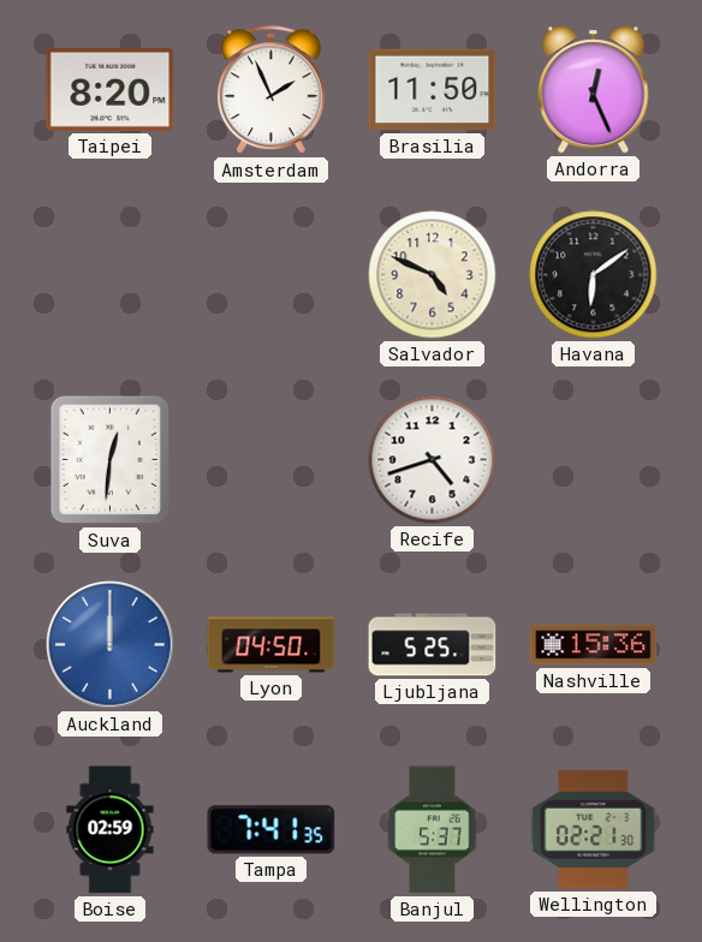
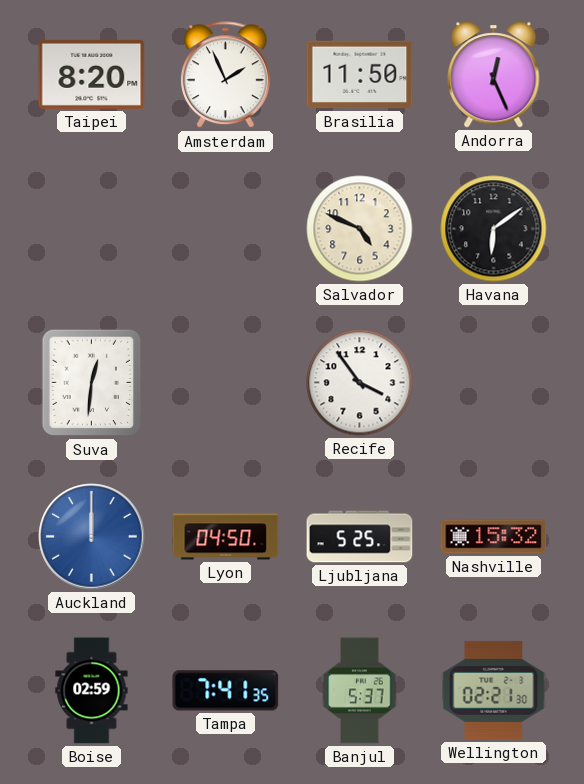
Recife: 4:42 -> 3:54 (360, 383)
Nashville: 15:36 -> 15:32 (494, 537)
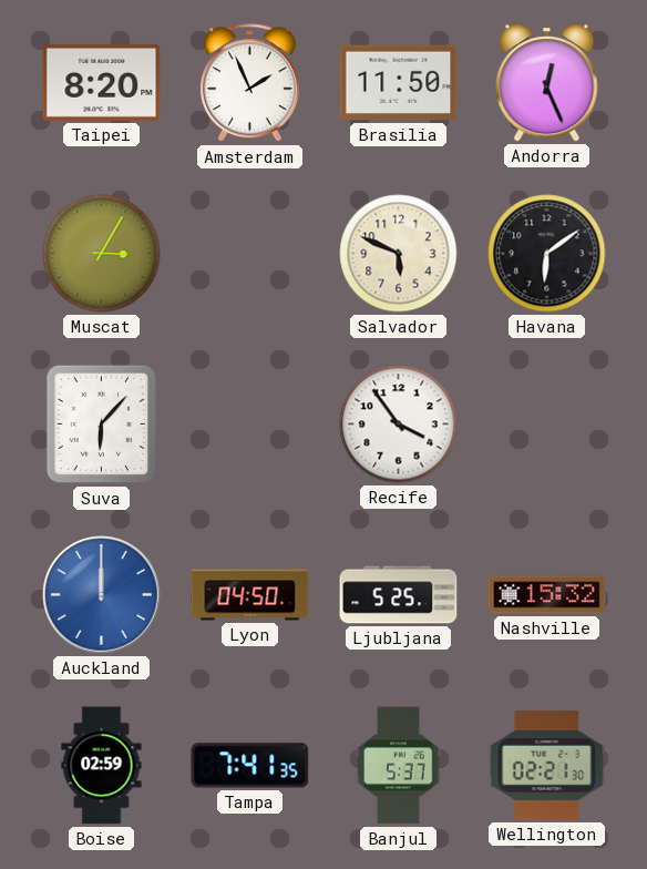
Muscat: none -> 3:05 (102, 254)
Salvador: 4:49 -> 5:49 (399, 254)
Suva: 12:31 -> 6:07 (102, 425)
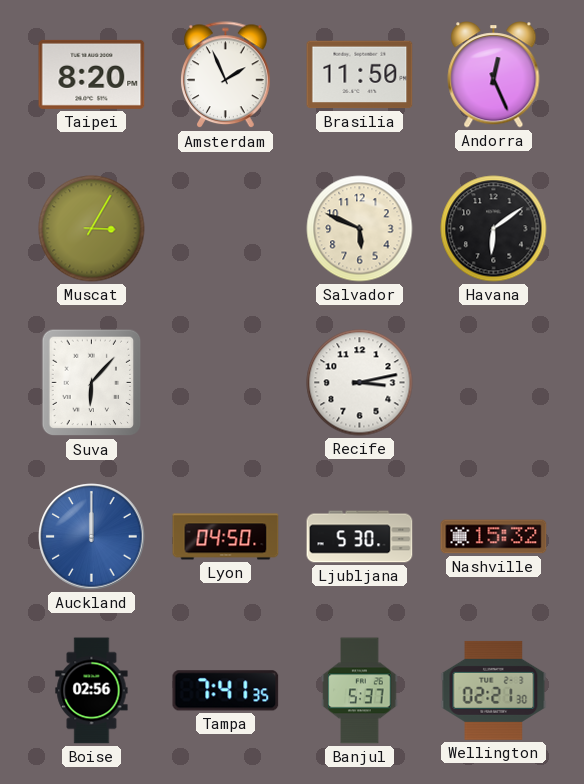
Recife: 3:54 -> 3:13 (360, 383)
Ljubljana: 5:25 -> 5:30 (360, 537)
Boise: 02:59 -> 02:56 (92, 691)
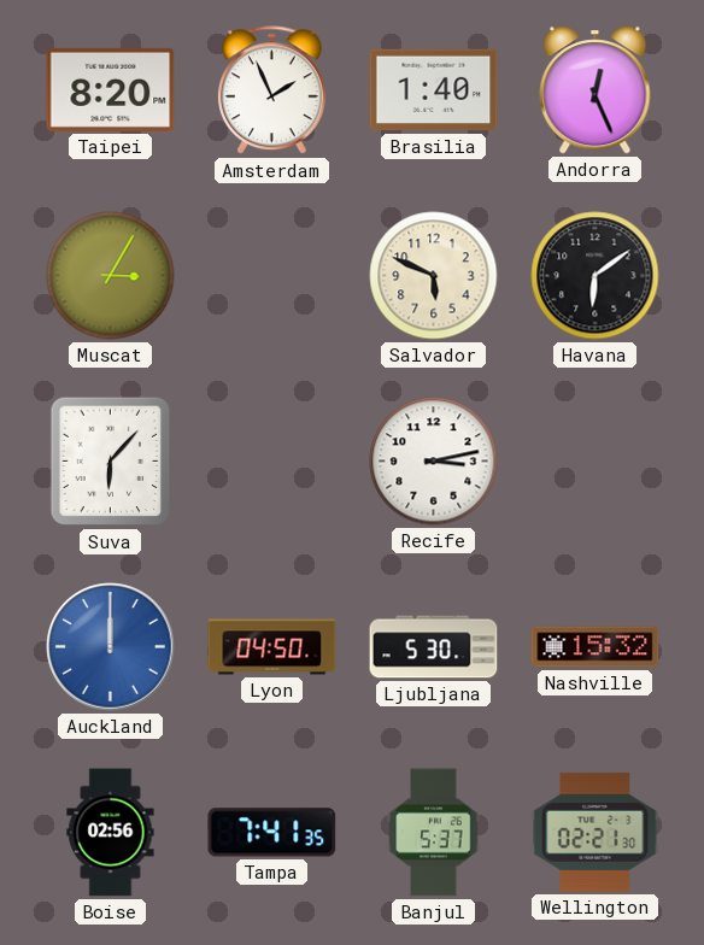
Brasilia: 11:50 -> 1:40 (434, 90)
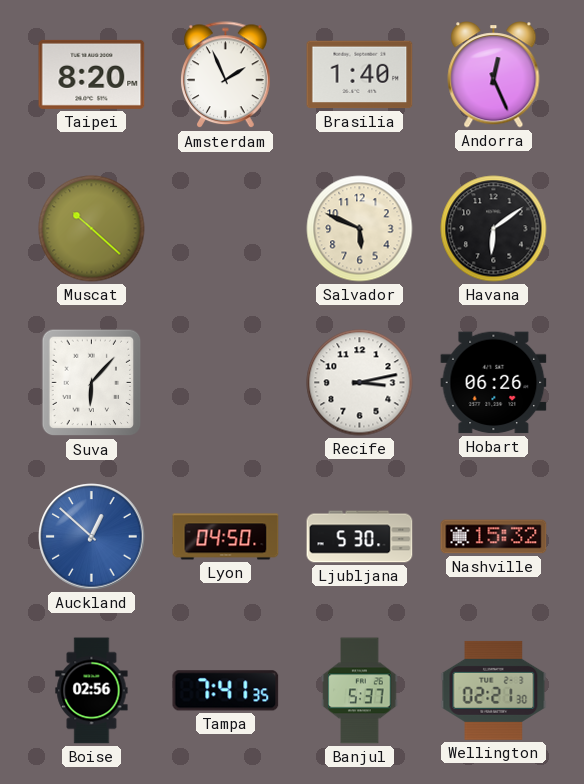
Muscat: 3:05 -> 10:22 (92, 229)
Hobart: none -> 06:26 (494, 383)
Auckland: 12:00 -> 12:52 (92, 537)
